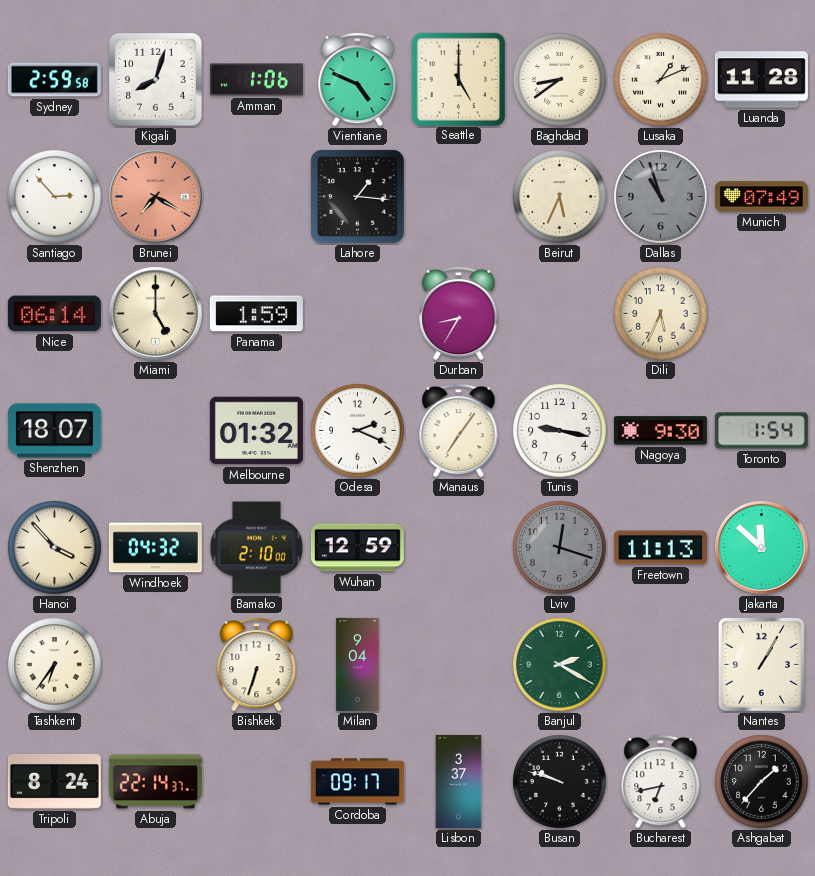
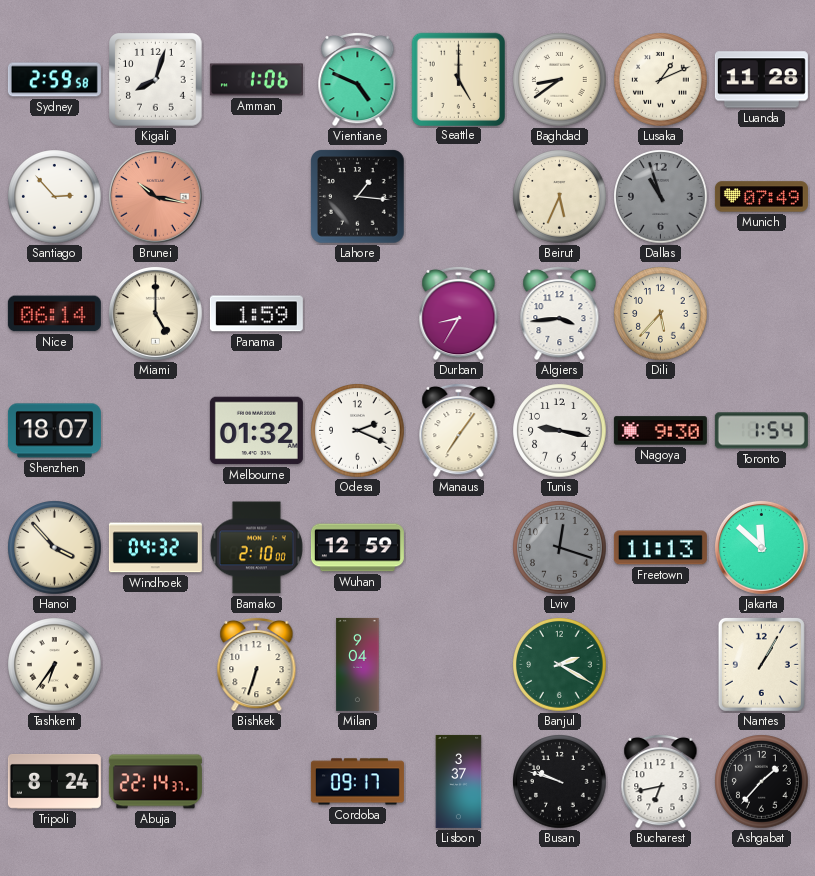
Brunei: 7:20 -> 10:17 (155, 196)
Algiers: none -> 3:44 (560, 313)
Dili: 5:34 -> 5:37 (661, 314)
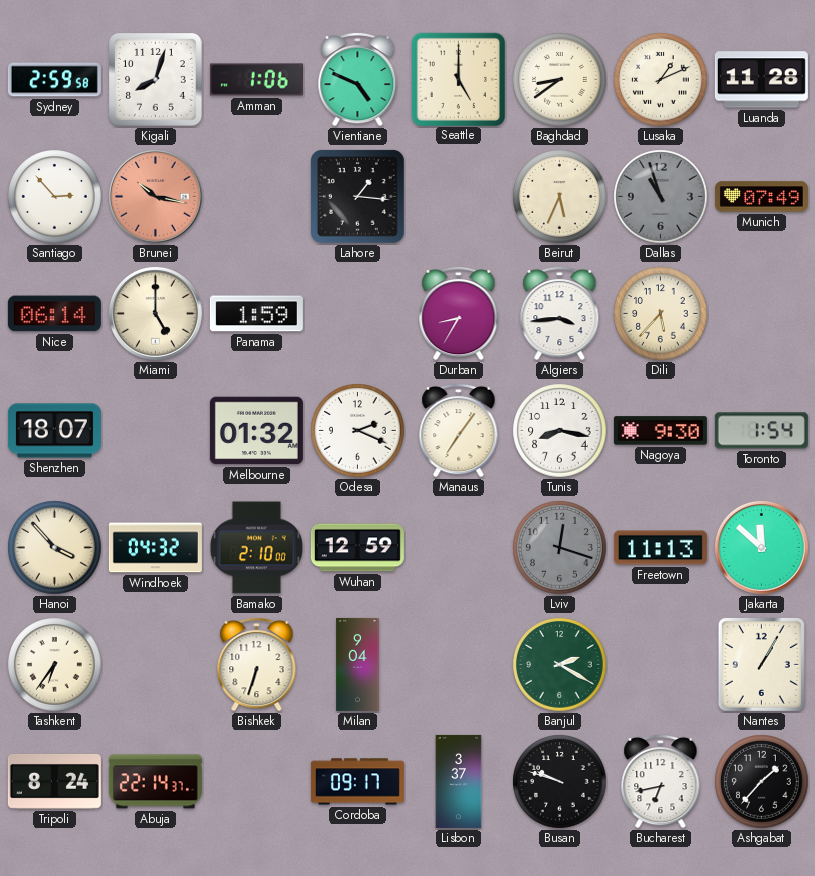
Tunis: 9:17 -> 8:17 (560, 431)
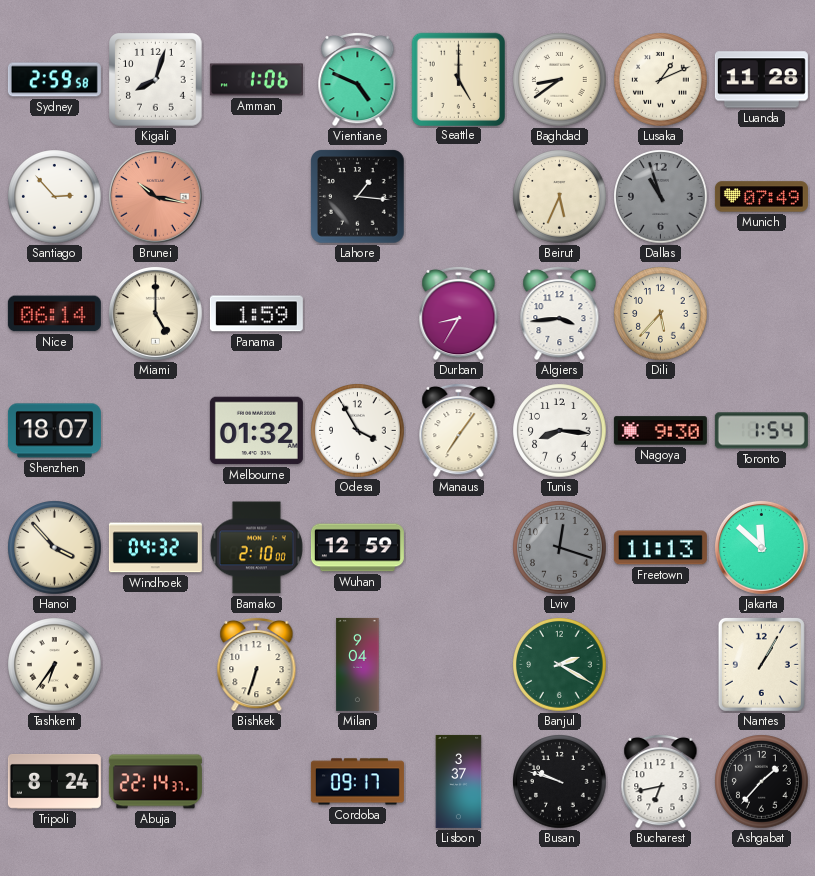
Odesa: 2:19 -> 3:55 (358, 431)
Tunis: 8:17 -> 8:16 (560, 431)
